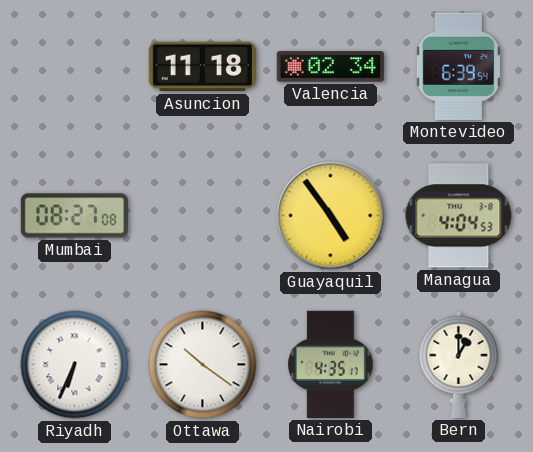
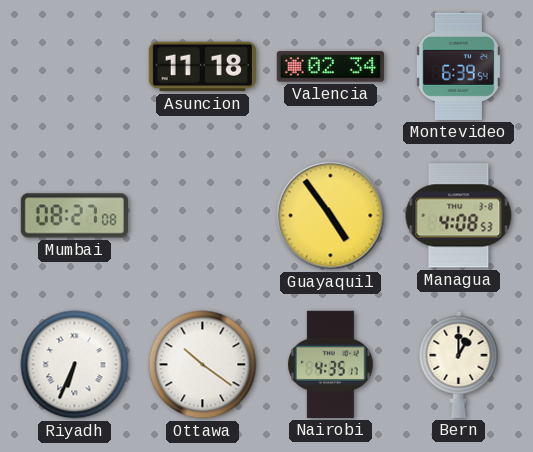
Managua: 4:04 -> 4:08 (459, 216)
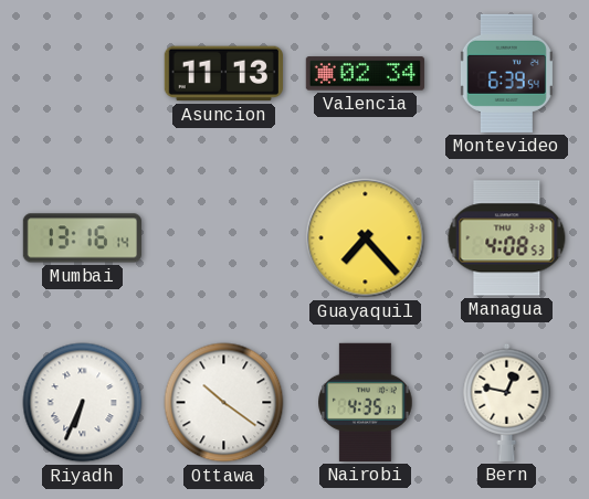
Asuncion: 11:18 -> 11:13 (223, 74)
Mumbai: 08:27 -> 13:16 (82, 238)
Guayaquil: 4:54 -> 7:23 (366, 238)
Bern: 1:00 -> 12:47 (507, 402)
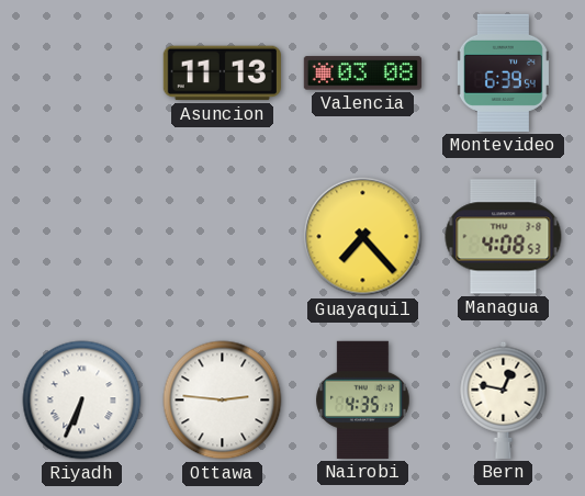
Valencia: 02:34 -> 03:08 (362, 74)
Mumbai: 13:16 -> none (82, 238)
Ottawa: 10:21 -> 2:46 (223, 401)
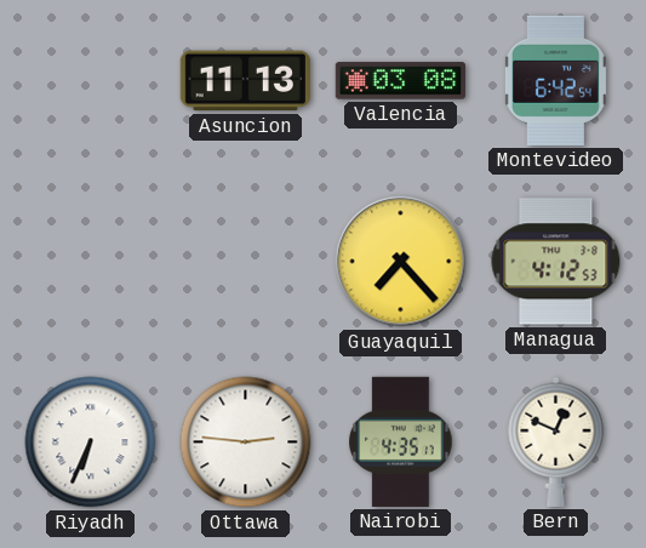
Montevideo: 6:39 -> 6:42 (555, 80)
Managua: 4:08 -> 4:12 (556, 262)
Bern: 12:47 -> 12:49 (556, 441)
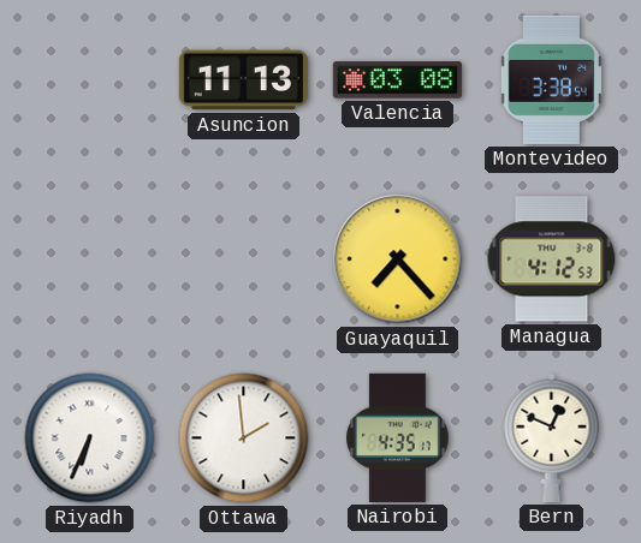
Montevideo: 6:42 -> 3:38 (551, 79)
Ottawa: 2:46 -> 1:59 (244, 438)
